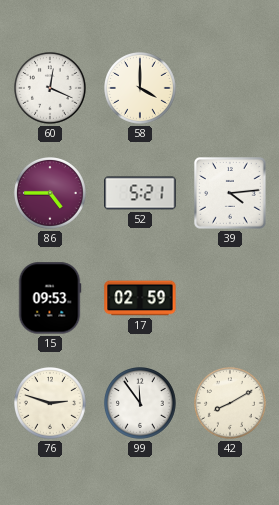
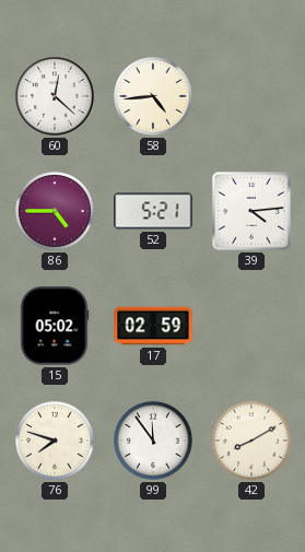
60: 12:19 -> 12:22 (56, 97)
58: 4:00 -> 4:44 (154, 97)
15: 09:53 -> 05:02 (55, 326)
76: 2:48 -> 7:48 (56, 442)
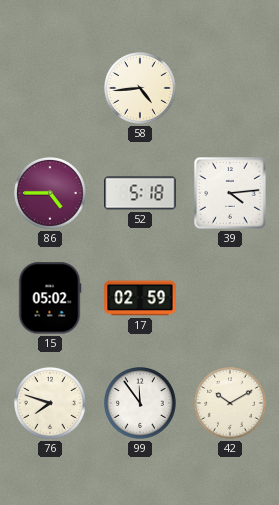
60: 12:22 -> none (56, 97)
52: 5:21 -> 5:18 (140, 193)
42: 8:10 -> 10:10 (231, 404)
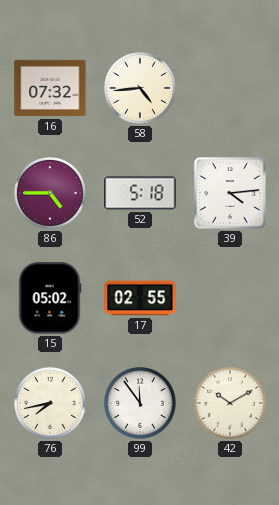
16: none -> 07:32 (50, 88)
17: 02:59 -> 02:55 (140, 298)
76: 7:48 -> 7:43 (51, 404)
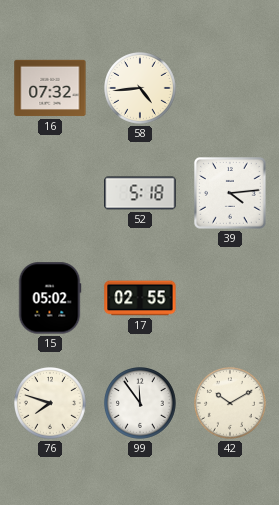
86: 4:45 -> none (51, 194)
76: 7:43 -> 7:48 (51, 404)
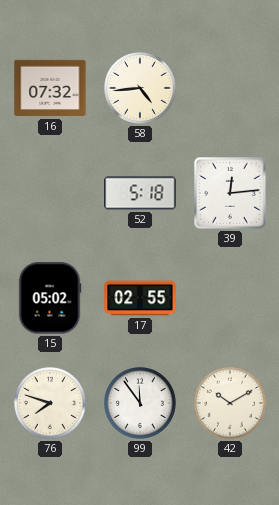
39: 4:14 -> 12:14 (231, 194)
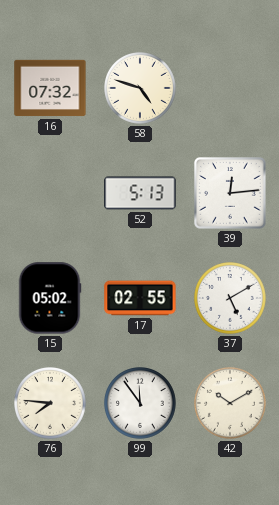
58: 4:44 -> 4:48 (141, 89)
52: 5:18 -> 5:13 (140, 193)
37: none -> 5:10 (231, 299)
76: 7:48 -> 7:46 (51, 404)
